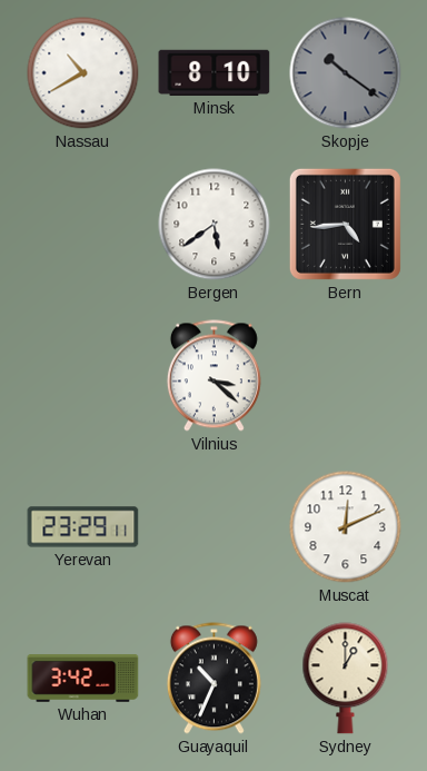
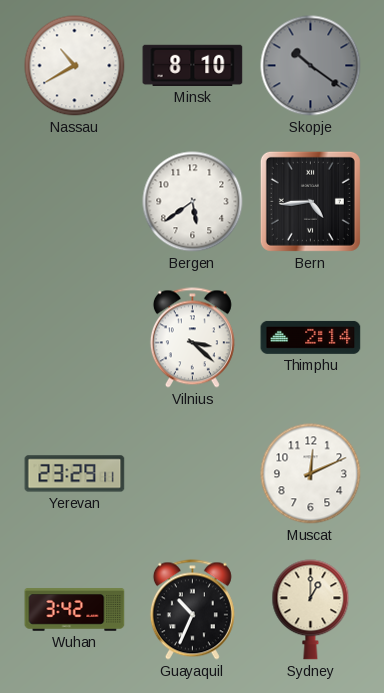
Thimphu: none -> 2:14 (311, 337)
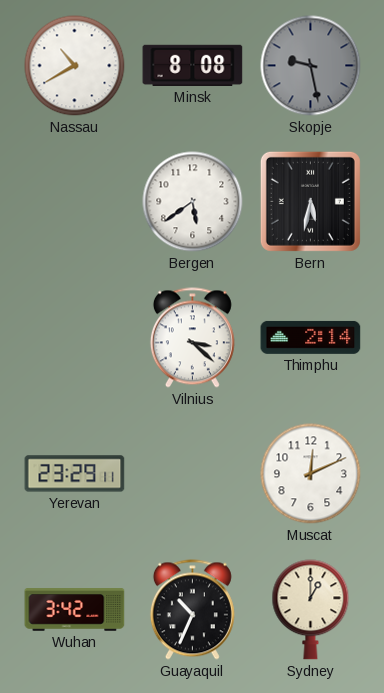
Minsk: 8:10 -> 8:08 (193, 65)
Skopje: 10:21 -> 9:28 (311, 66)
Bern: 4:44 -> 5:32 (310, 201)
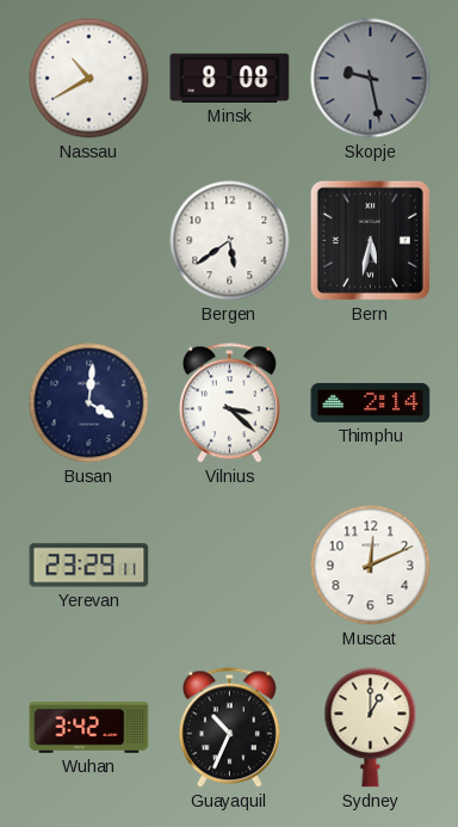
Busan: none -> 4:01 (89, 403)
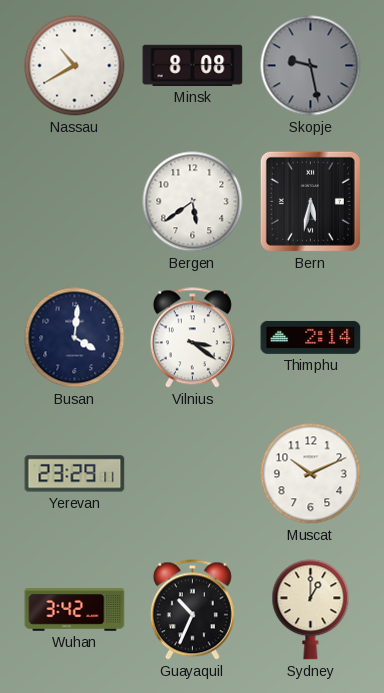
Vilnius: 3:22 -> 3:21 (192, 338)
Muscat: 12:11 -> 10:11 (311, 474)
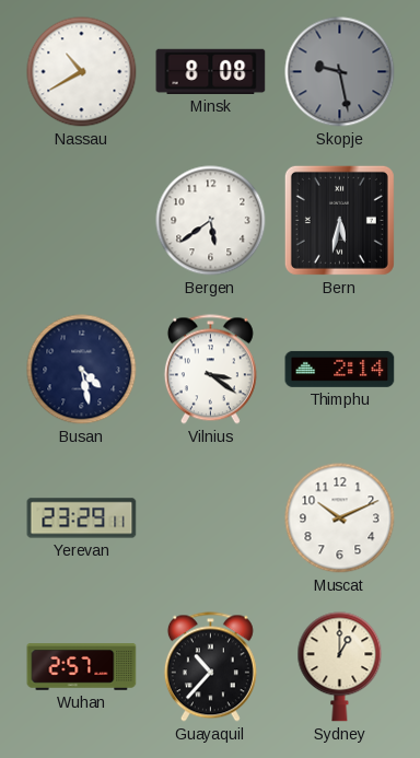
Busan: 4:01 -> 4:28 (82, 370)
Wuhan: 3:42 -> 2:57 (82, 667)
Guayaquil: 10:34 -> 10:37 (210, 667)
